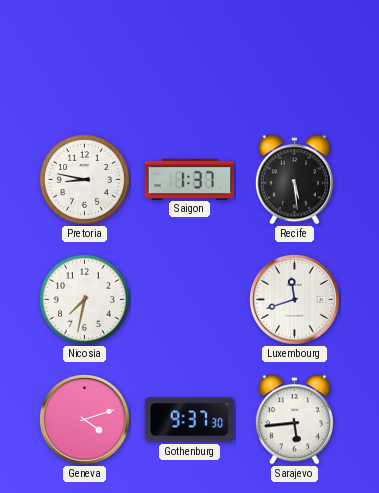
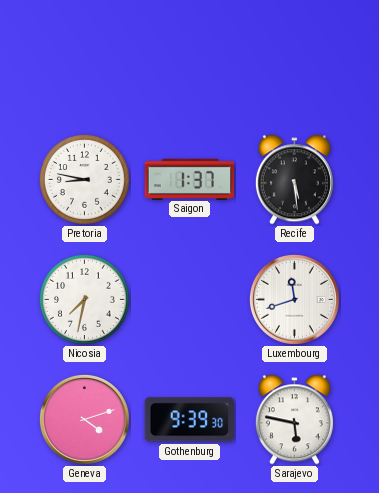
Gothenburg: 9:37 -> 9:39 (190, 420)
Sarajevo: 5:44 -> 5:47 (294, 420)
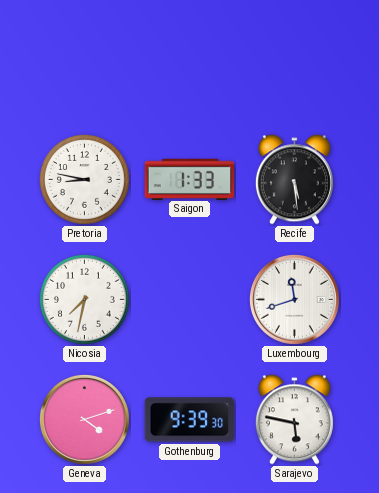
Saigon: 1:37 -> 1:33 (190, 179)
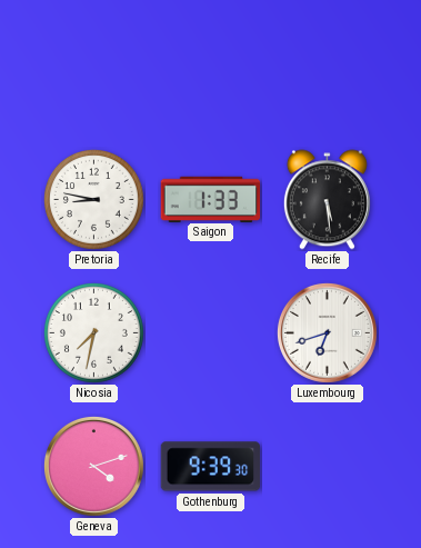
Luxembourg: 11:42 -> 6:42 (327, 332)
Sarajevo: 5:47 -> none (294, 420)
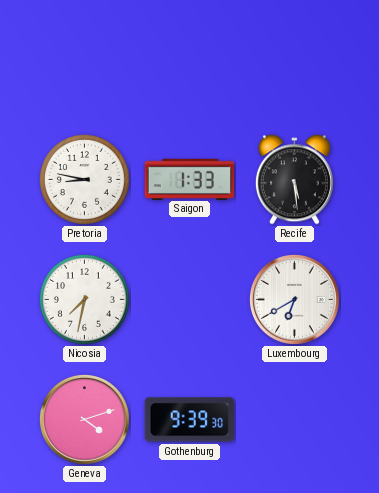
Luxembourg: 6:42 -> 6:40 (294, 299)
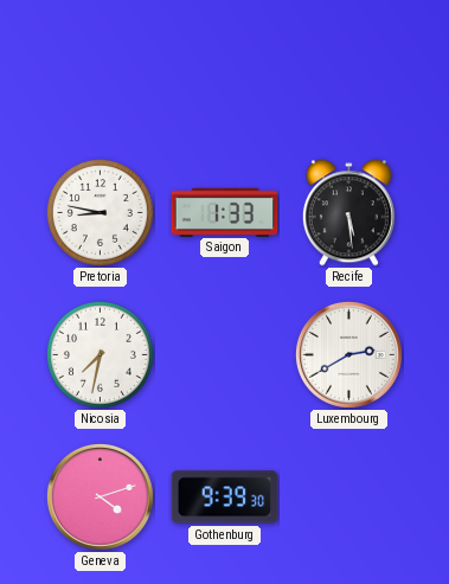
Luxembourg: 6:40 -> 2:40 (348, 354)
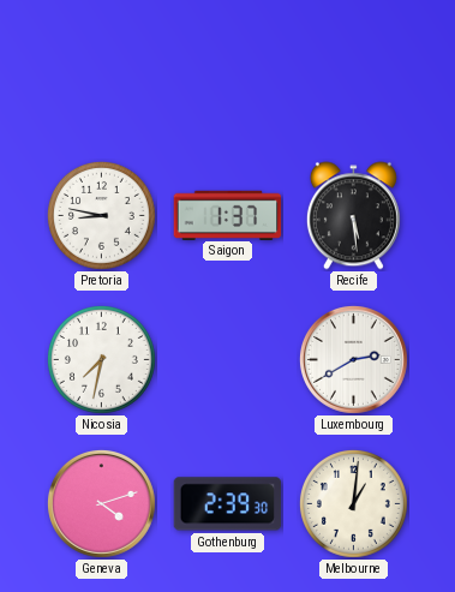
Saigon: 1:33 -> 1:37 (228, 215)
Gothenburg: 9:39 -> 2:39 (228, 504)
Melbourne: none -> 1:01 (353, 503)
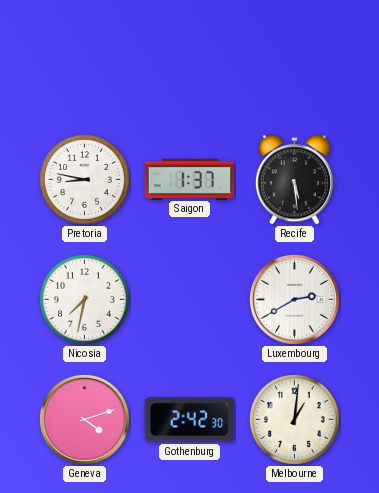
Gothenburg: 2:39 -> 2:42 (190, 420)
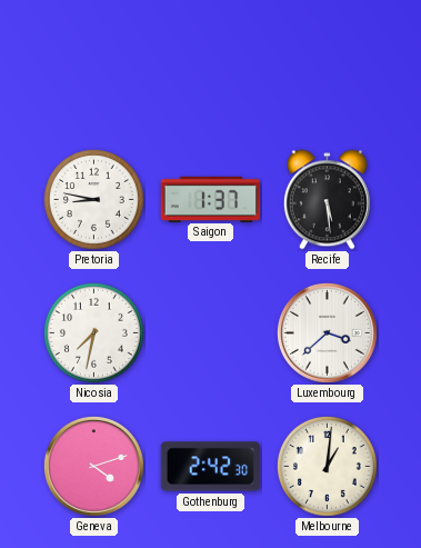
Luxembourg: 2:40 -> 3:38 (327, 332)
